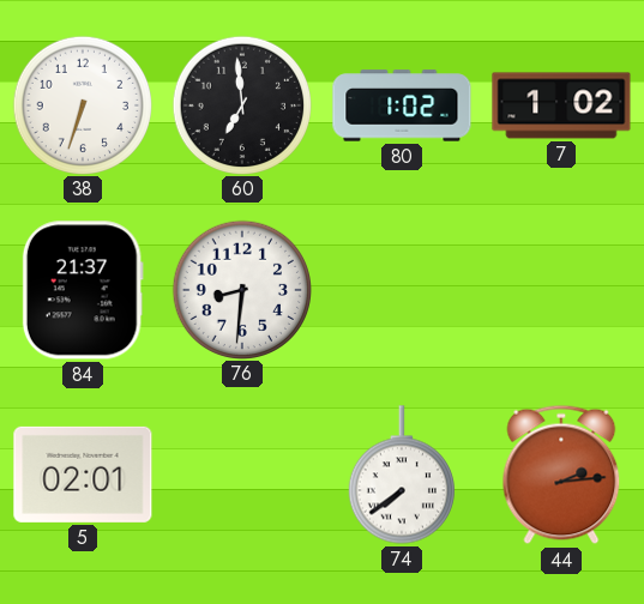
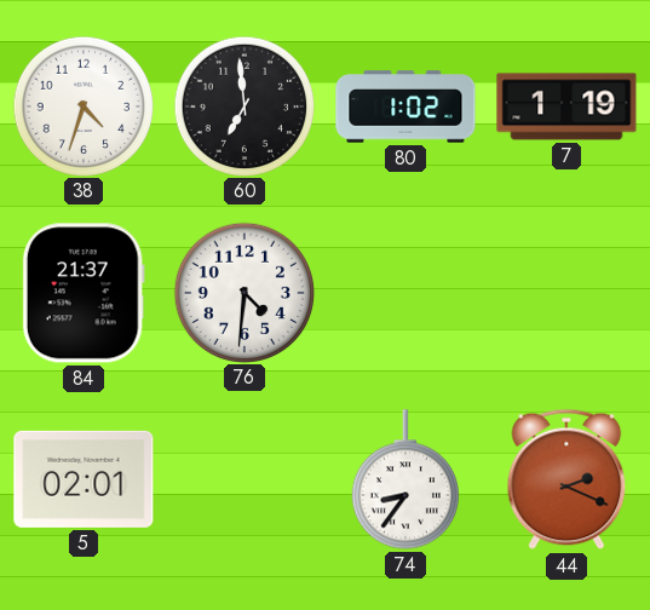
38: 6:33 -> 4:33 (82, 105)
7: 1:02 -> 1:19 (566, 107)
76: 8:31 -> 4:31 (243, 292)
74: 7:39 -> 8:36 (405, 479)
44: 2:14 -> 2:19 (566, 479)
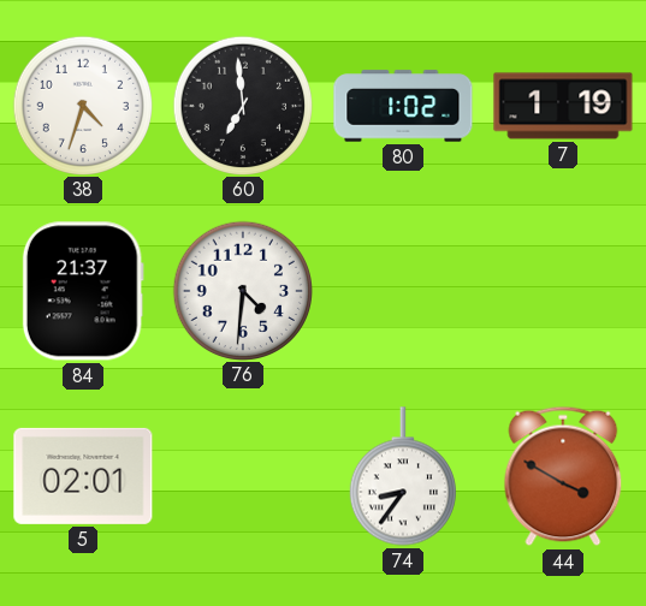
44: 2:19 -> 3:50 (563, 476)
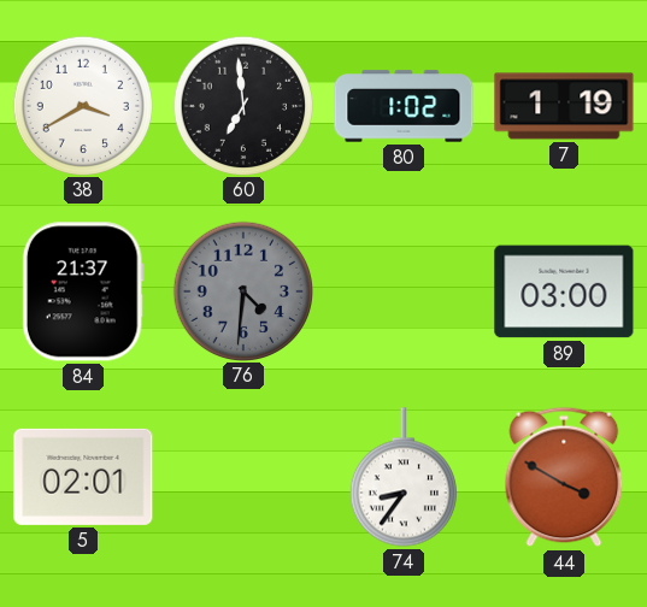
38: 4:33 -> 3:40 (82, 105)
76 dial: white -> grey (242, 290)
89: none -> 03:00 (564, 291)
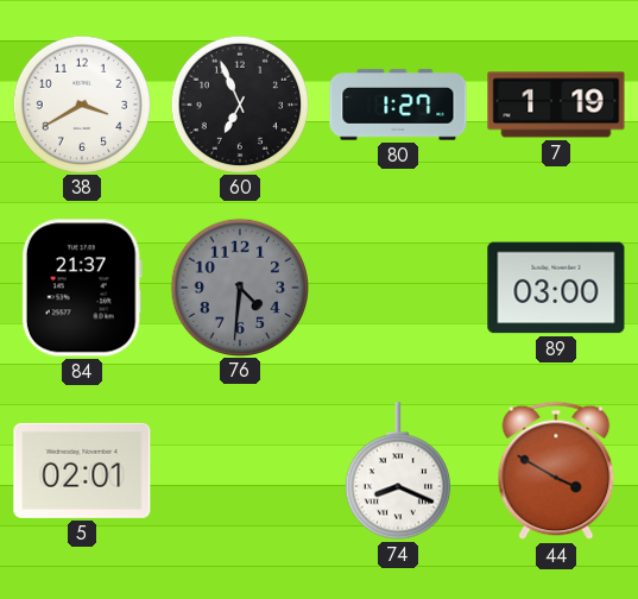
60: 6:59 -> 6:56 (239, 103)
80: 1:02 -> 1:27 (398, 105)
74: 8:36 -> 8:19 (398, 471)
